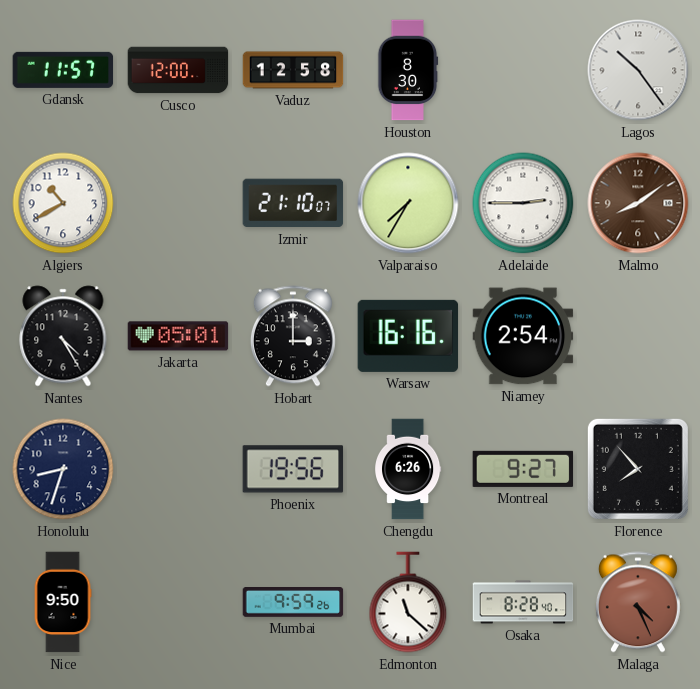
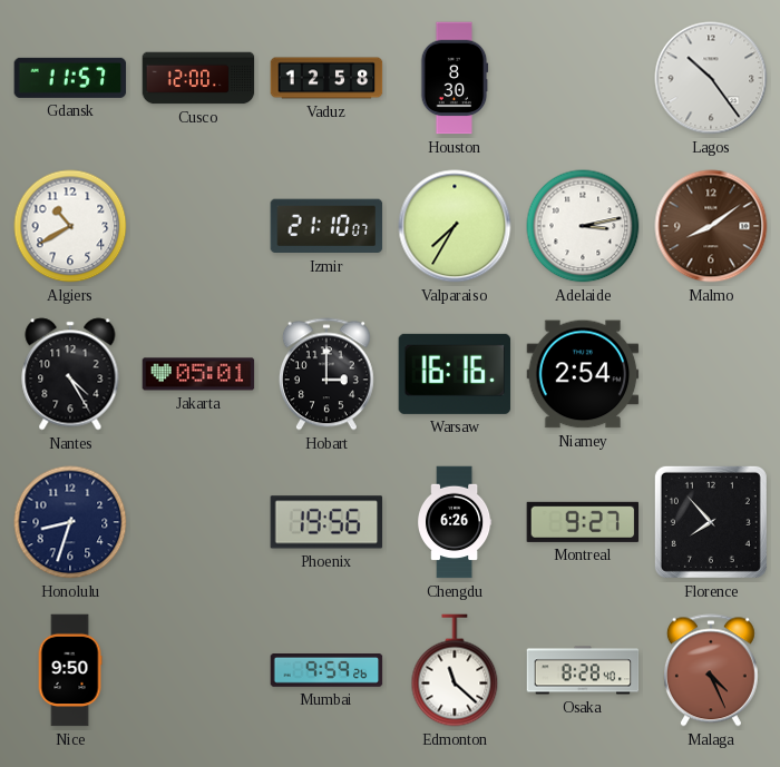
Adelaide: 2:45 -> 3:13 (583, 226)
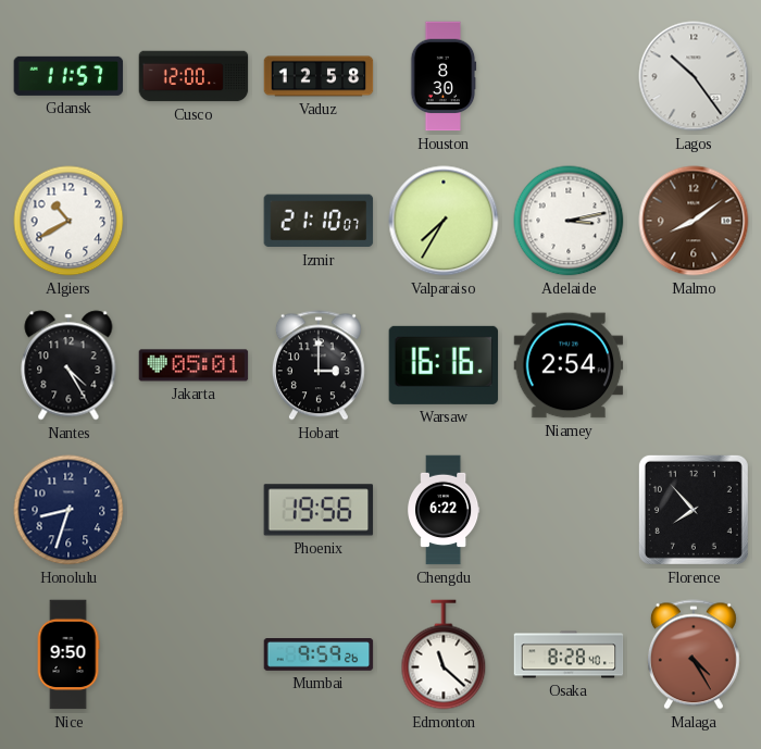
Chengdu: 6:26 -> 6:22 (445, 510)
Montreal: 9:27 -> none (583, 522)
Malaga: 4:26 -> 4:25 (694, 654)
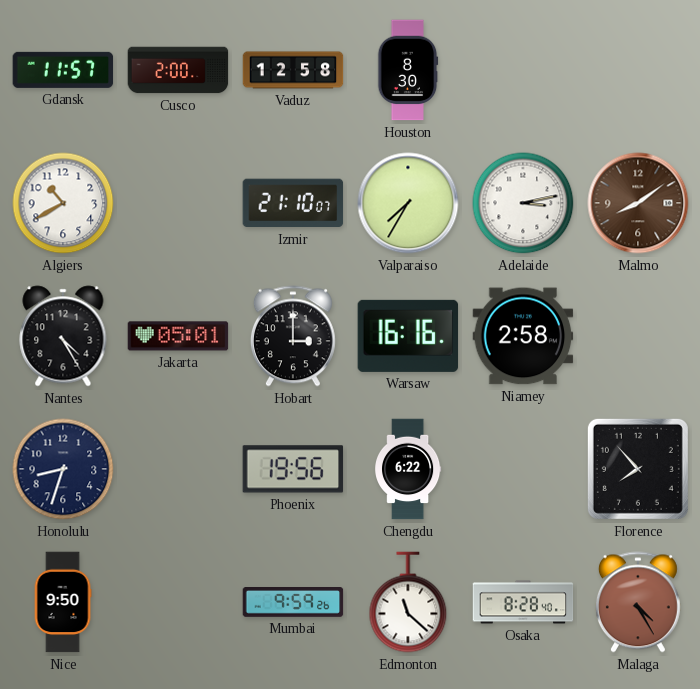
Cusco: 12:00 -> 2:00 (178, 70)
Lagos: 10:24 -> none (694, 76)
Niamey: 2:54 -> 2:58 (523, 336)
